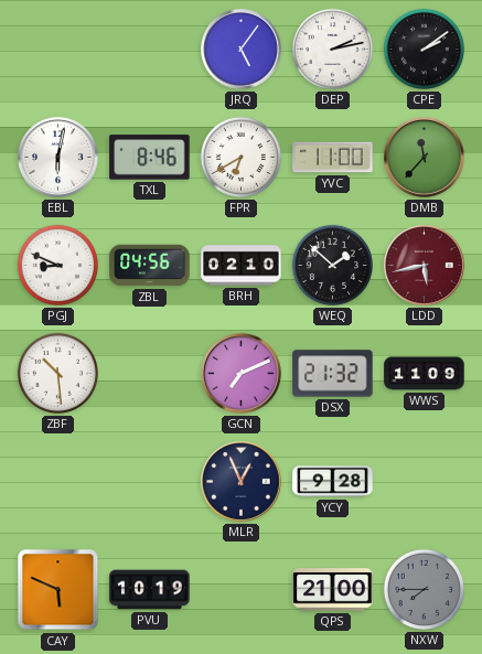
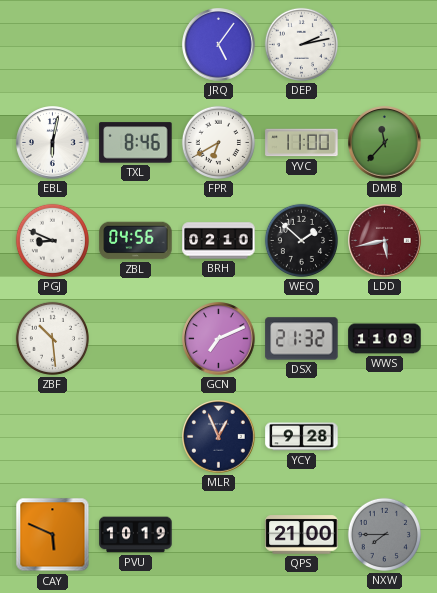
CPE: 2:09 -> none (424, 49)
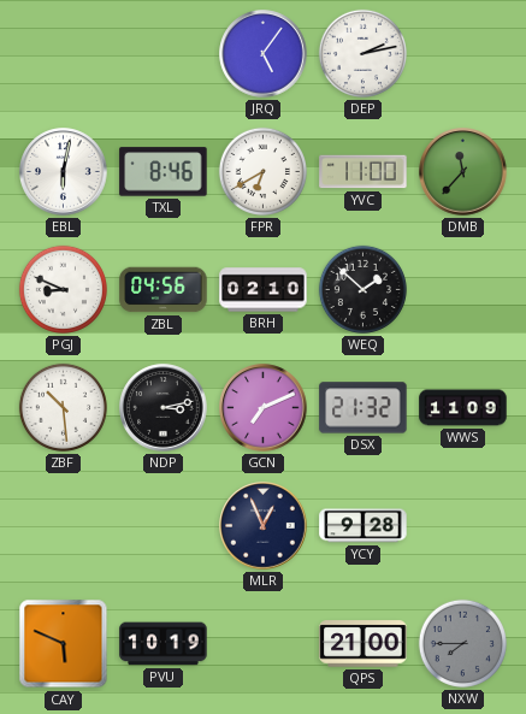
LDD: 5:43 -> none (385, 241)
NDP: none -> 3:13 (164, 408)
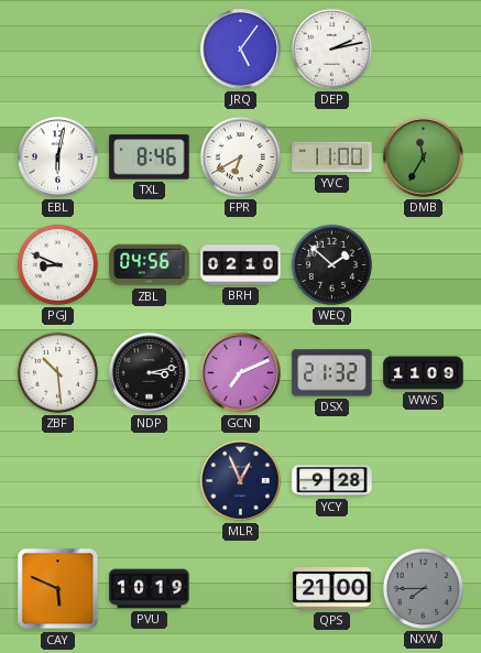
DMB: 11:37 -> 11:35 (424, 157)
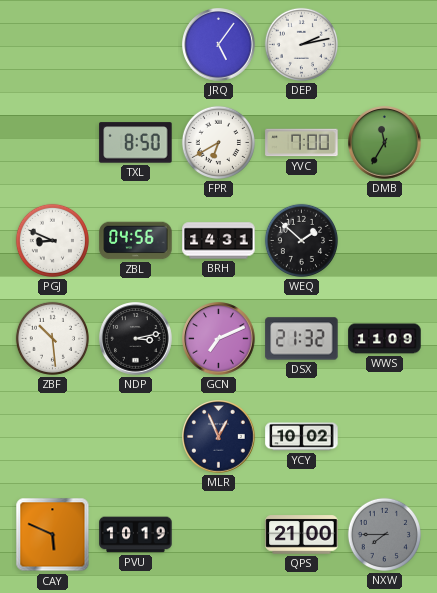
EBL: 6:02 -> none (58, 157)
TXL: 8:46 -> 8:50 (136, 143)
YVC: 11:00 -> 7:00 (302, 143)
BRH: 02:10 -> 14:31 (219, 241)
YCY: 9:28 -> 10:02 (302, 437)
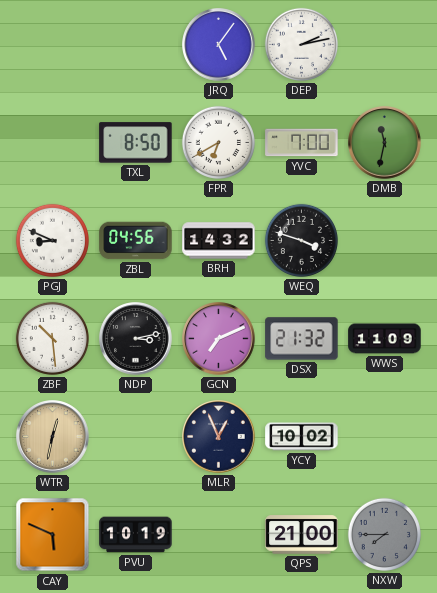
DMB: 11:35 -> 11:32 (385, 143)
BRH: 14:31 -> 14:32 (219, 241)
WEQ: 1:52 -> 3:48 (301, 240)
WTR: none -> 12:32 (53, 437)
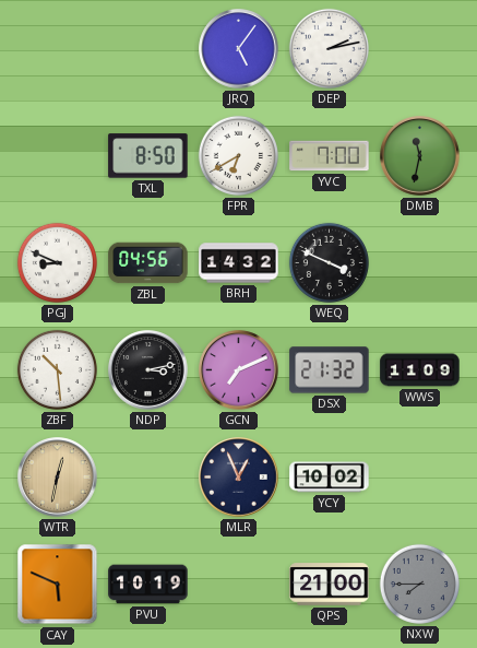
WEQ: 3:48 -> 3:49 (329, 262)
